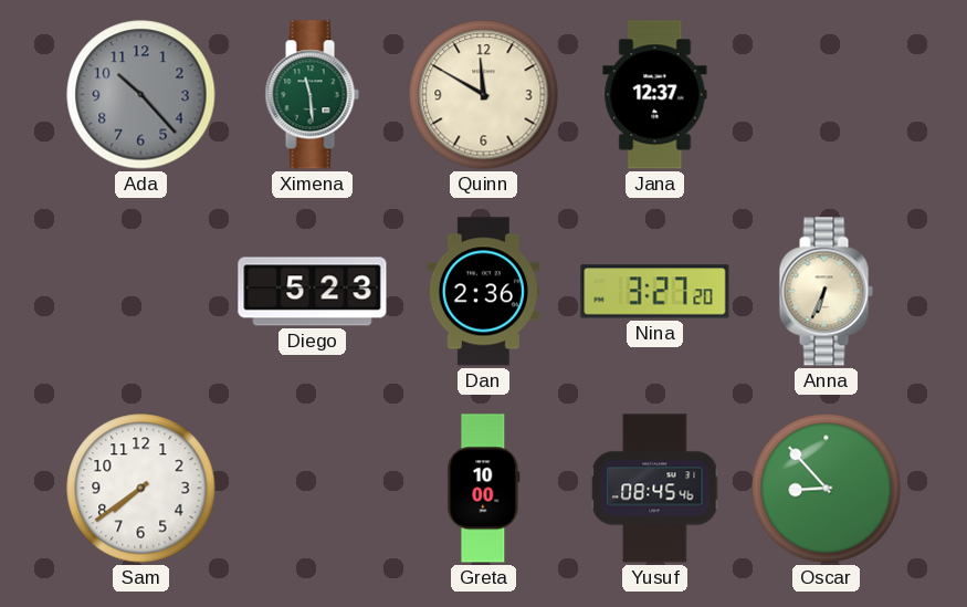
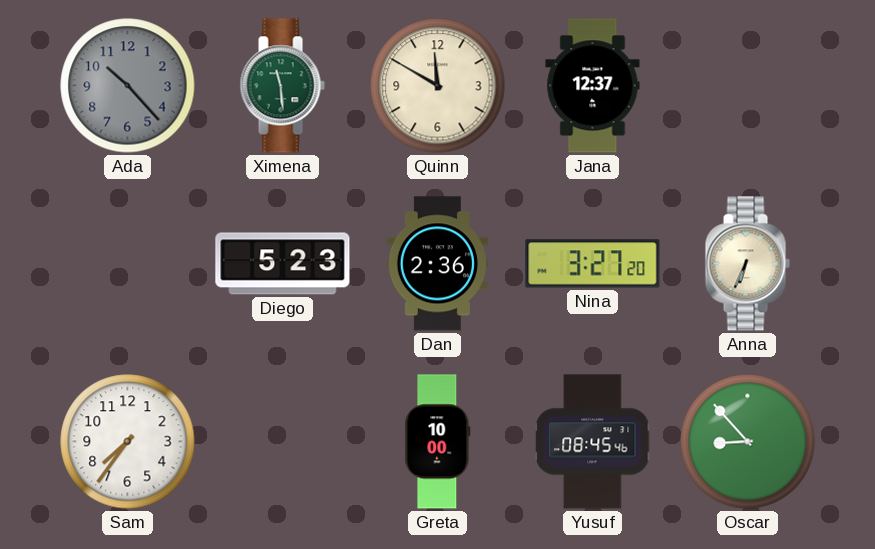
Sam: 7:39 -> 7:36 (128, 442)
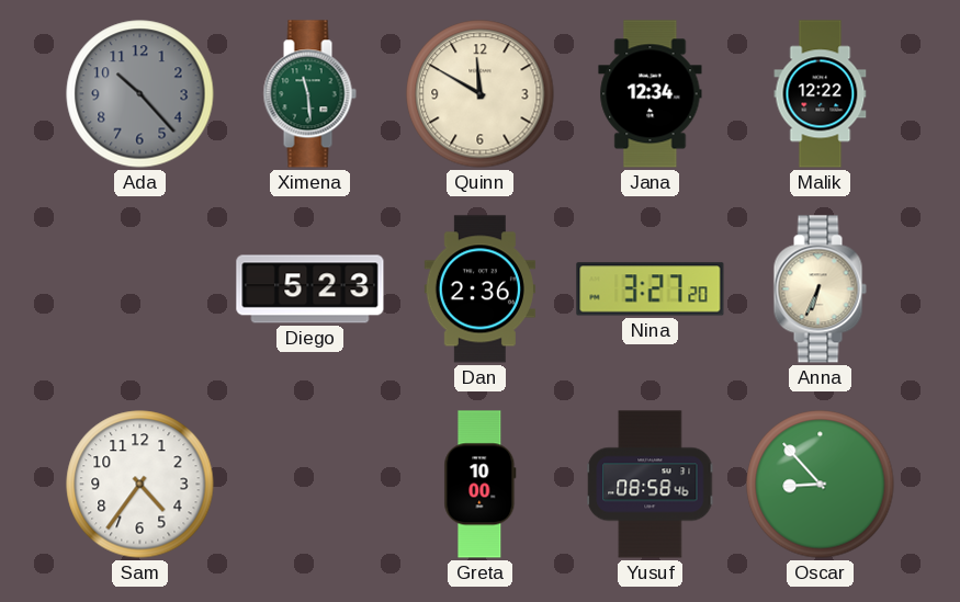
Jana: 12:37 -> 12:34 (651, 94)
Malik: none -> 12:22 (821, 94)
Sam: 7:36 -> 4:36 (140, 485)
Yusuf: 08:45 -> 08:58 (651, 485)
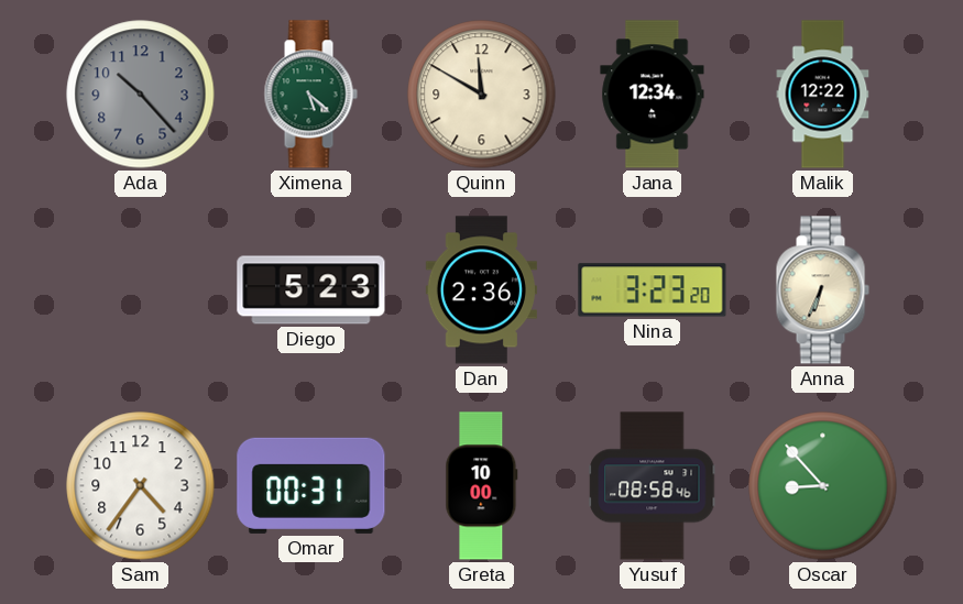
Ximena: 11:29 -> 5:22 (310, 95)
Nina: 3:27 -> 3:23 (653, 290)
Omar: none -> 00:31 (311, 485)
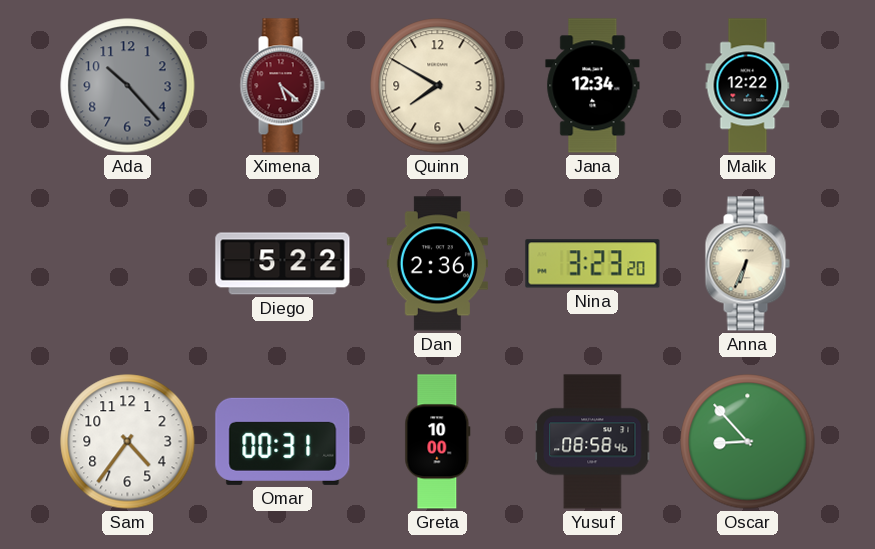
Ximena dial: green -> burgundy (282, 86)
Quinn: 11:50 -> 7:50 (438, 86)
Diego: 5:23 -> 5:22 (283, 264)
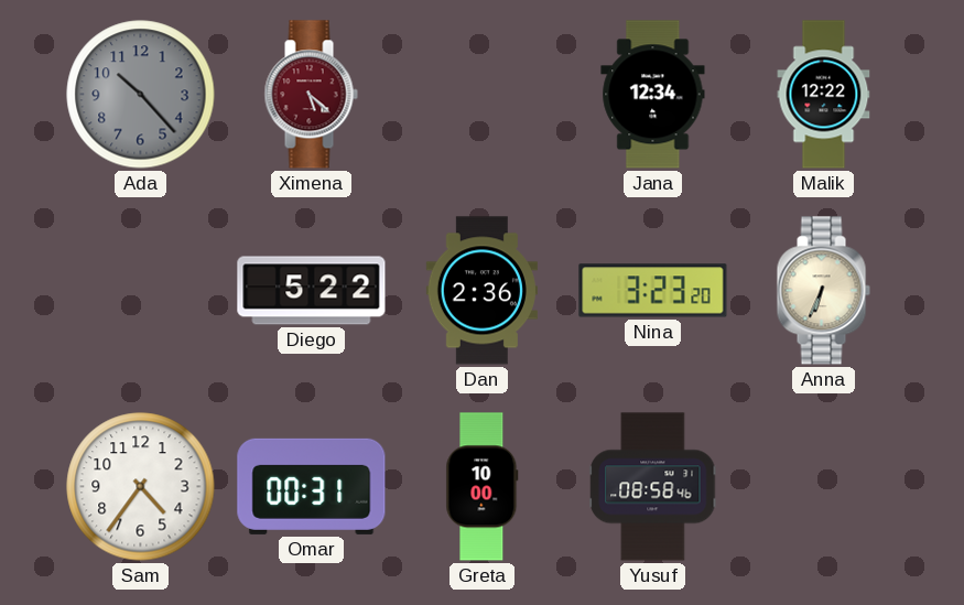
Quinn: 7:50 -> none (438, 86)
Oscar: 8:53 -> none (748, 442)
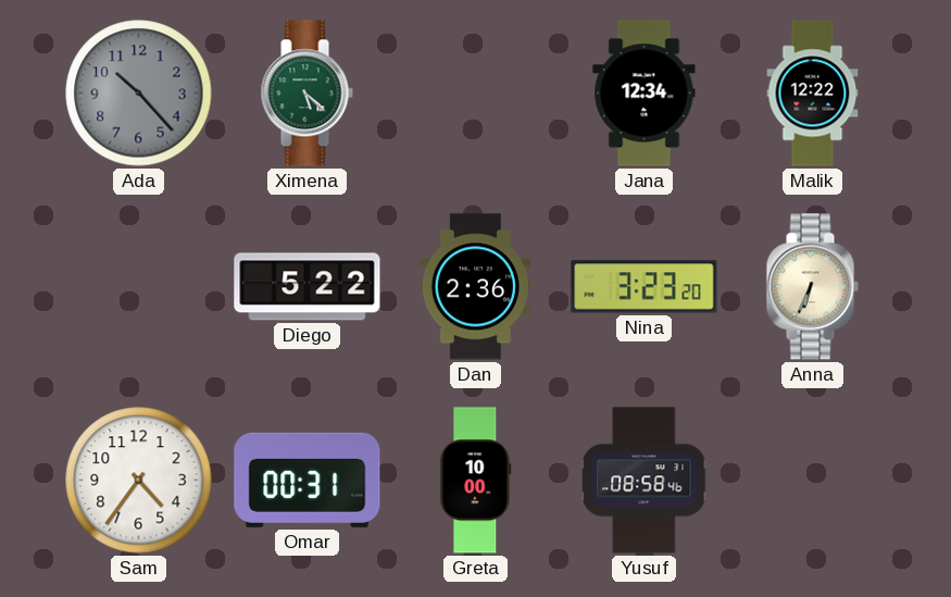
Ximena dial: burgundy -> green (306, 94)
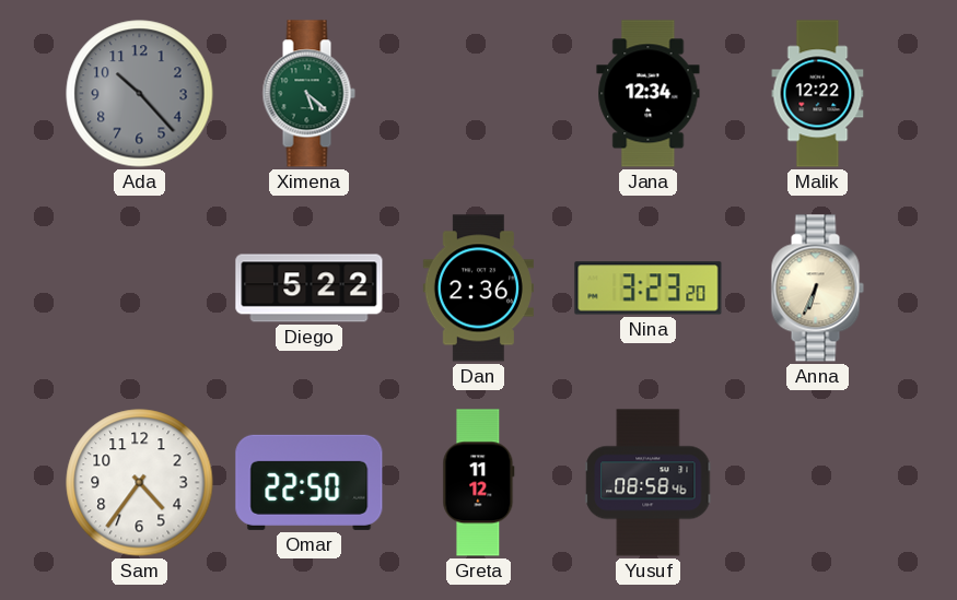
Omar: 00:31 -> 22:50 (310, 482)
Greta: 10:00 -> 11:12 (479, 483)
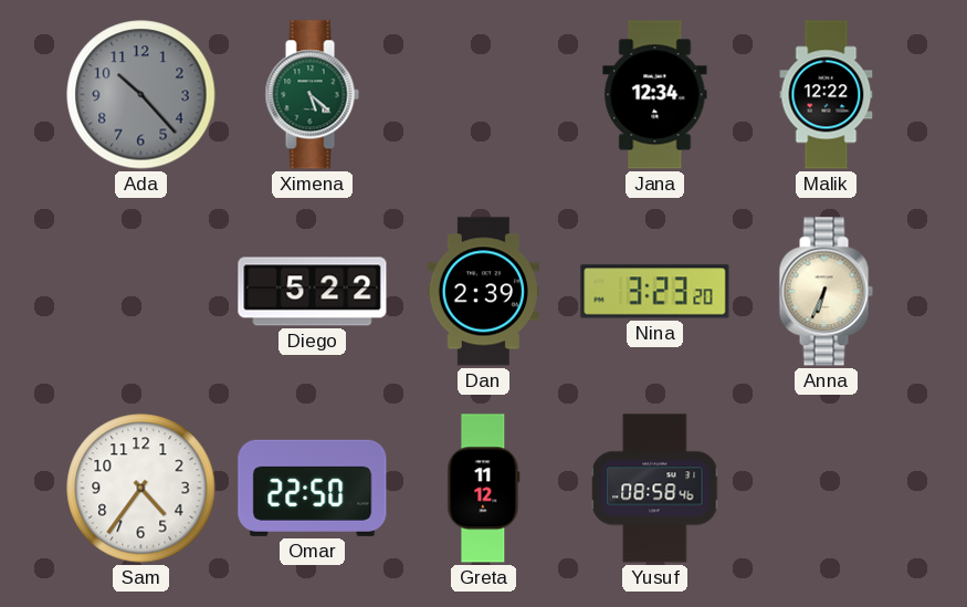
Dan: 2:36 -> 2:39 (483, 292)
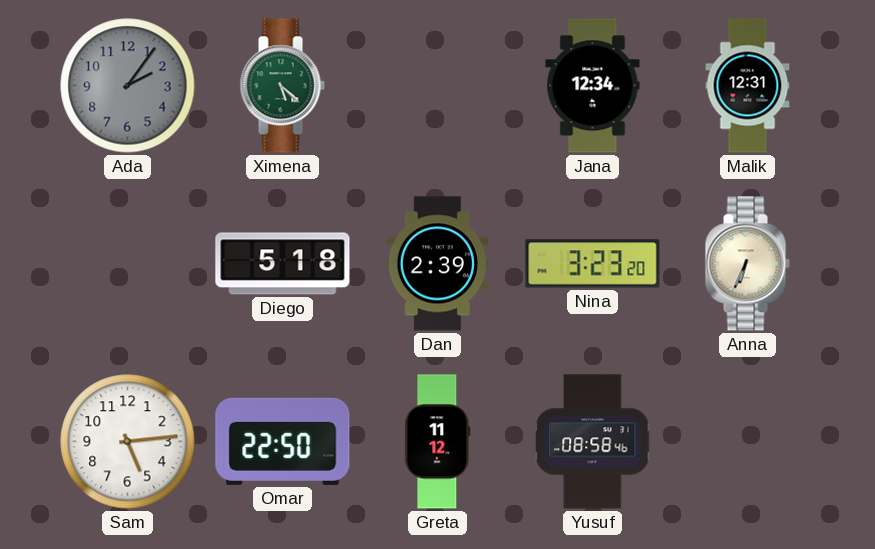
Ada: 10:23 -> 2:06 (128, 86)
Malik: 12:22 -> 12:31 (748, 86)
Diego: 5:22 -> 5:18 (283, 264)
Sam: 4:36 -> 5:14 (128, 442)
